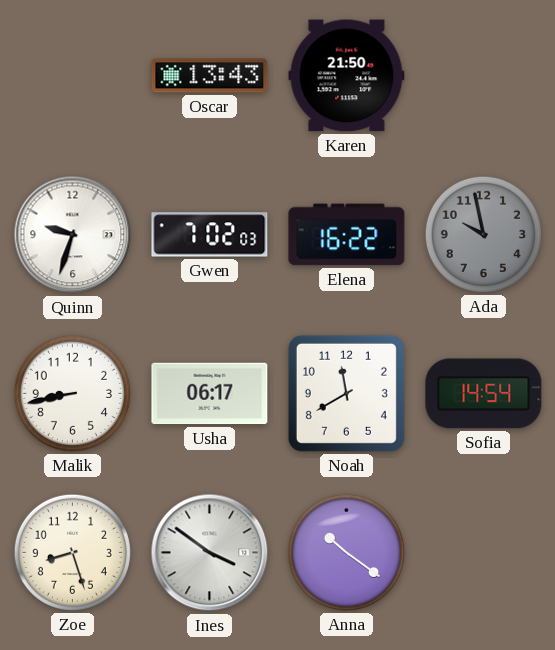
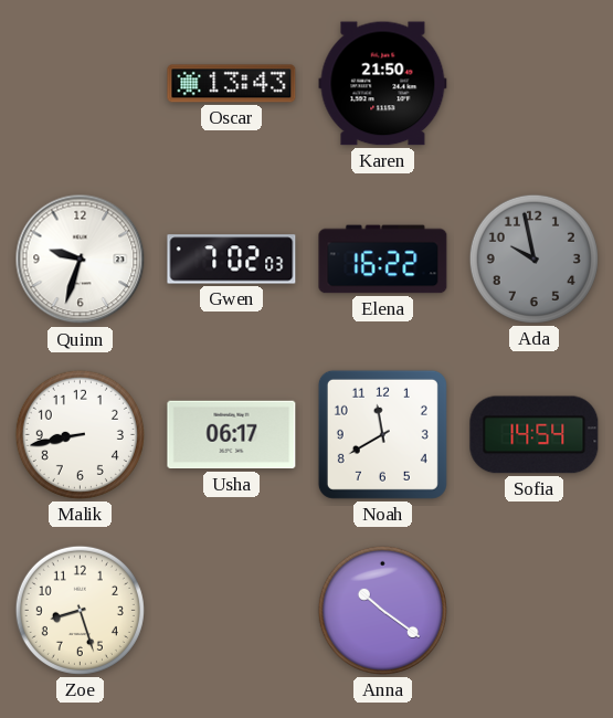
Ines: 3:51 -> none (210, 553)
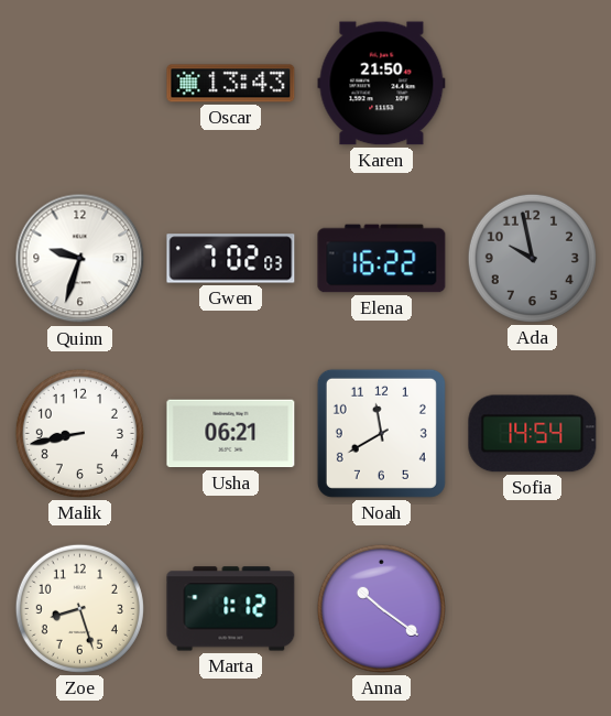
Usha: 06:17 -> 06:21 (231, 434)
Marta: none -> 1:12 (231, 609)
